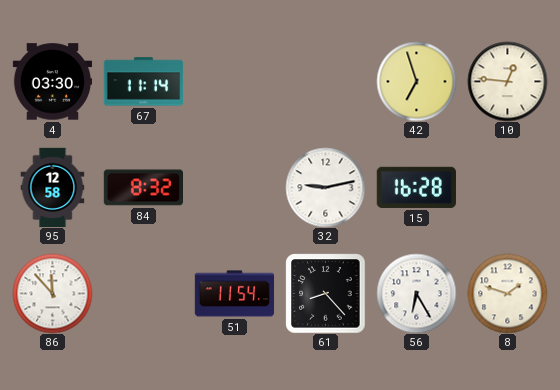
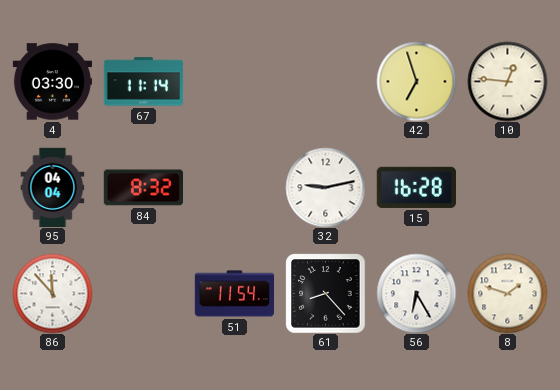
95: 12:58 -> 04:04 (53, 187)
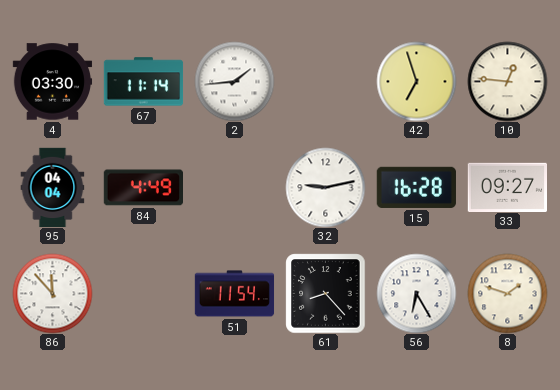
2: none -> 1:44 (234, 81)
84: 8:32 -> 4:49 (143, 188)
33: none -> 09:27 (507, 187)
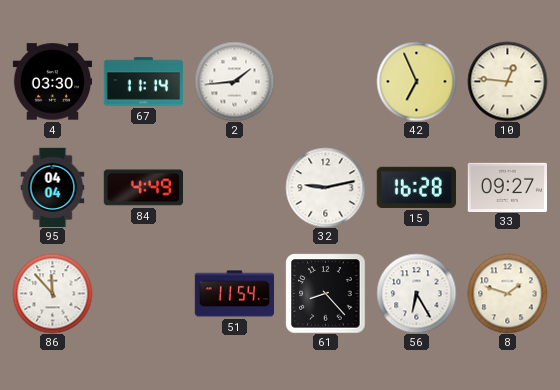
42: 6:57 -> 6:56 (416, 81)
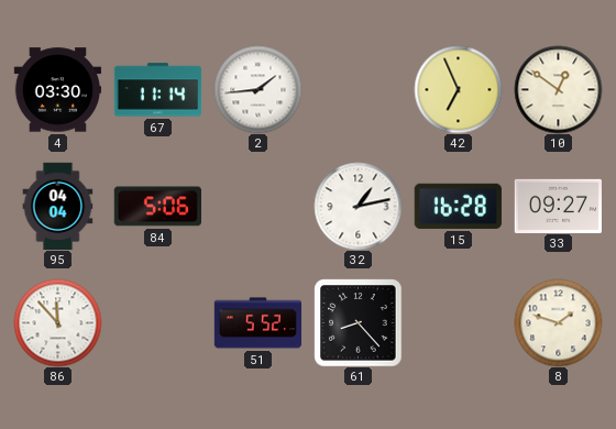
10: 12:46 -> 12:51 (558, 89)
84: 4:49 -> 5:06 (157, 207)
32: 9:13 -> 1:13 (358, 206)
51: 11:54 -> 5:52 (257, 323)
56: 6:25 -> none (416, 293)
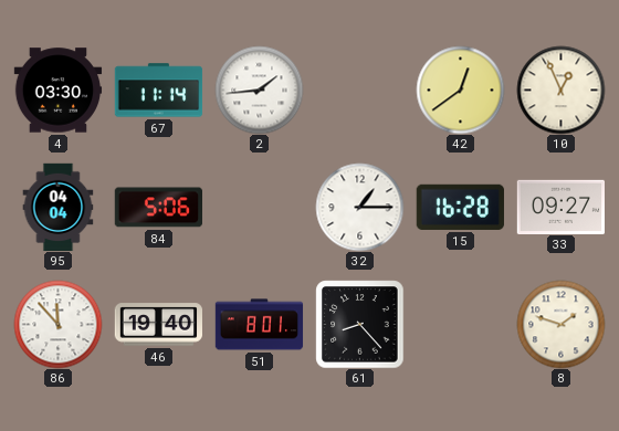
42: 6:56 -> 12:39 (460, 90)
10: 12:51 -> 12:56 (560, 90)
32: 1:13 -> 1:15 (359, 207)
46: none -> 19:40 (158, 325)
51: 5:52 -> 8:01 (259, 325)
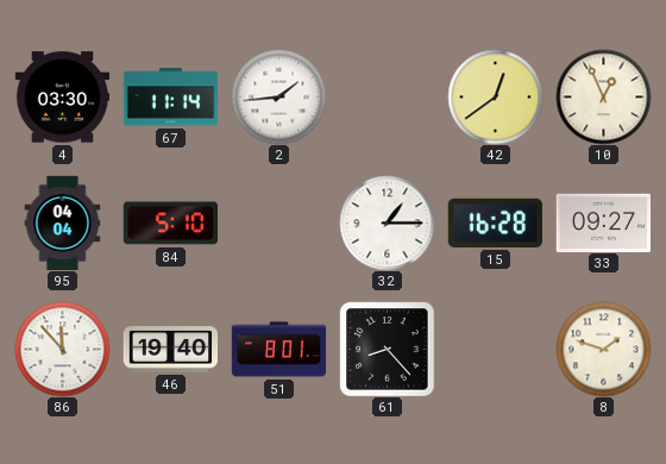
84: 5:06 -> 5:10 (170, 224)
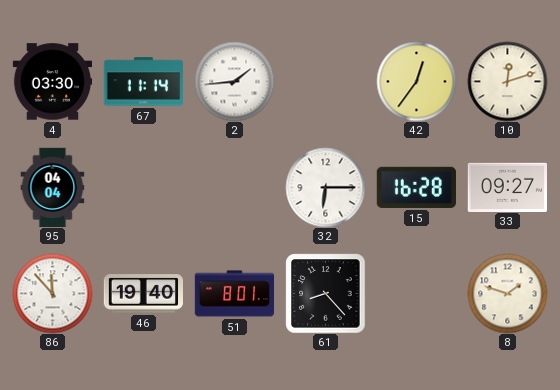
42: 12:39 -> 12:36 (416, 81)
10: 12:56 -> 12:12 (507, 81)
84: 5:10 -> none (170, 224)
32: 1:15 -> 6:15 (325, 187)
